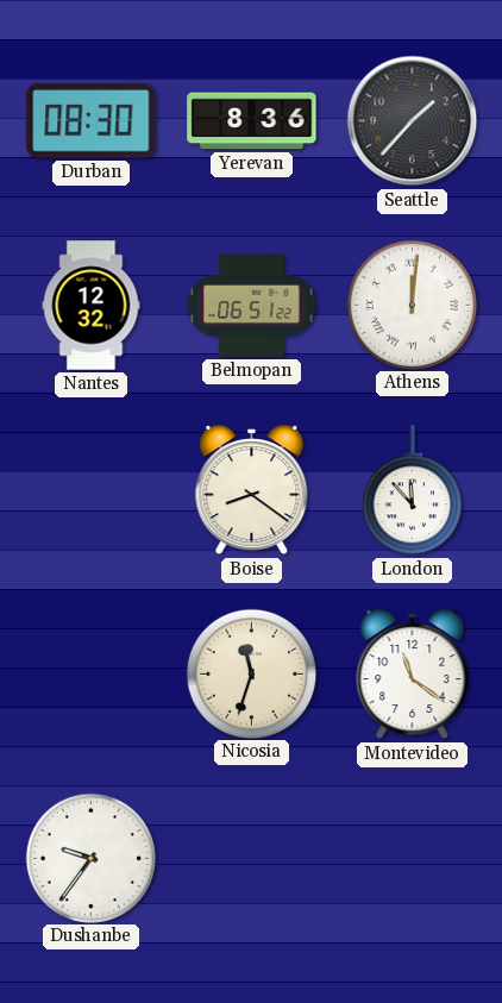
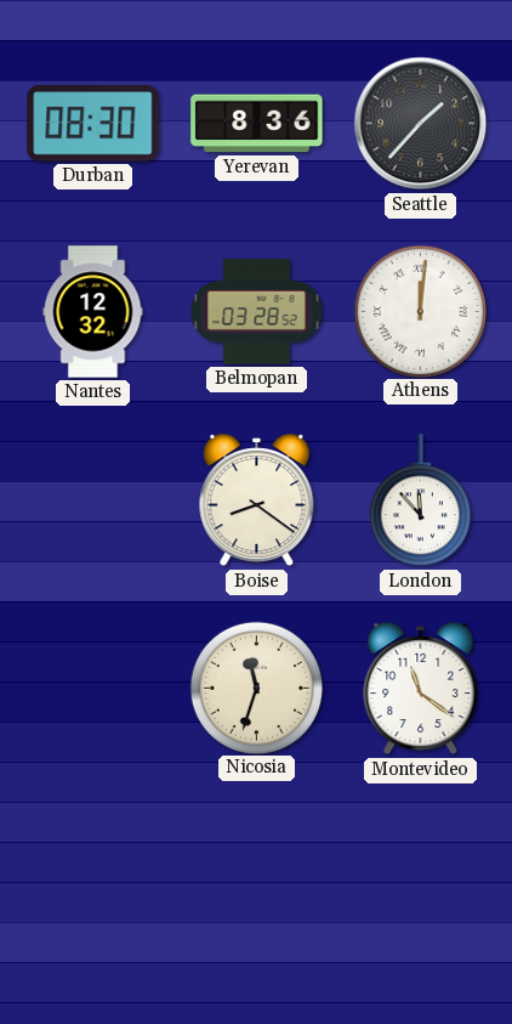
Belmopan: 06:51 -> 03:28 (257, 312)
Dushanbe: 9:36 -> none (90, 858)
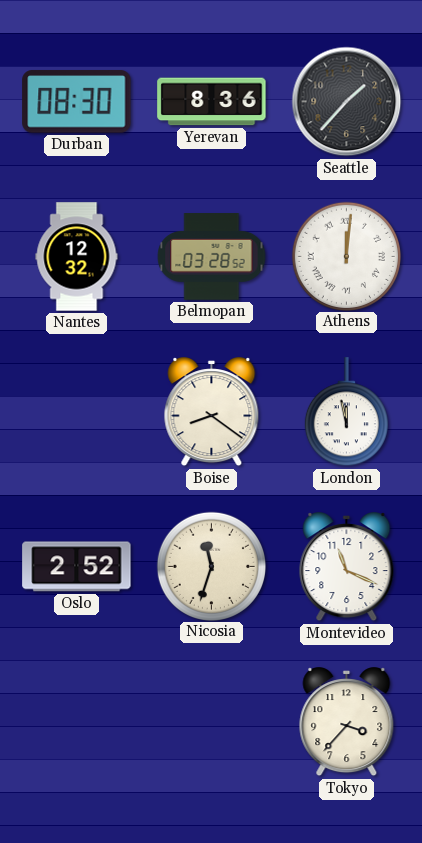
London: 11:53 -> 11:58 (346, 412)
Oslo: none -> 2:52 (77, 567)
Montevideo: 11:21 -> 11:19 (347, 567)
Tokyo: none -> 3:37 (347, 722)
